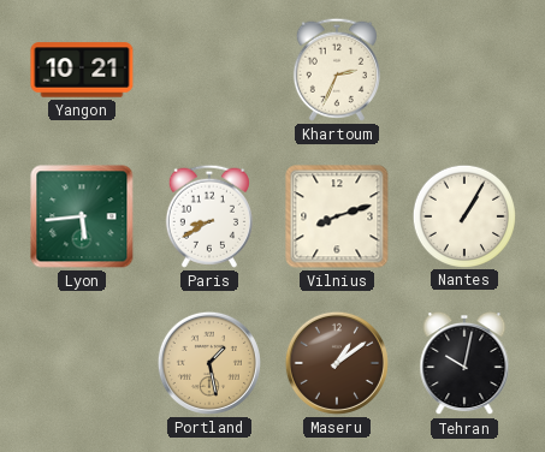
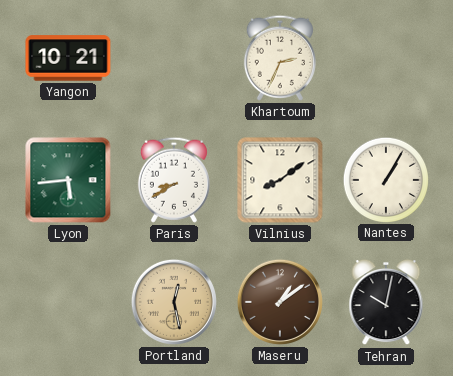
Vilnius: 8:12 -> 8:09 (280, 180)
Portland: 1:28 -> 12:28 (174, 302)
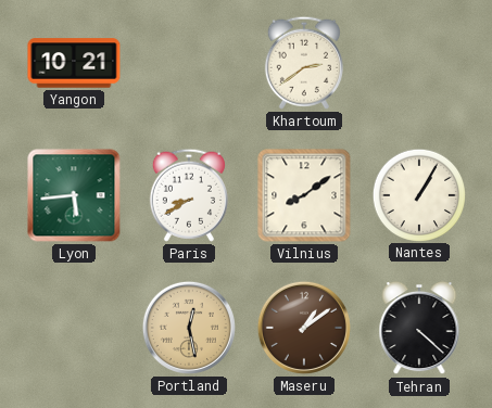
Khartoum: 2:34 -> 2:39 (304, 63)
Tehran: 10:02 -> 4:22 (419, 328)
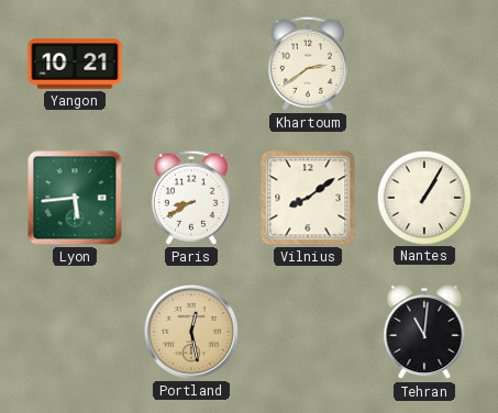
Maseru: 1:09 -> none (304, 328)
Tehran: 4:22 -> 11:01 (424, 332)
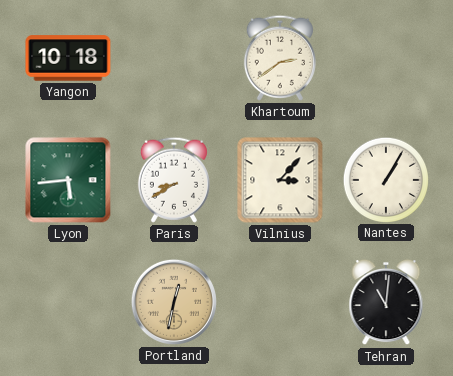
Yangon: 10:21 -> 10:18 (68, 58)
Vilnius: 8:09 -> 3:07 (280, 180)
Portland: 12:28 -> 12:32 (174, 302)
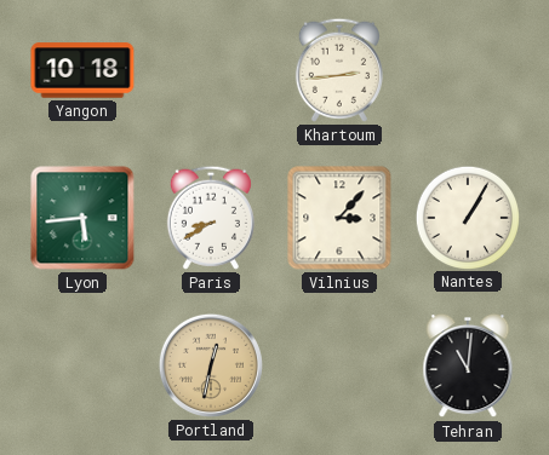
Khartoum: 2:39 -> 2:44 (339, 70)
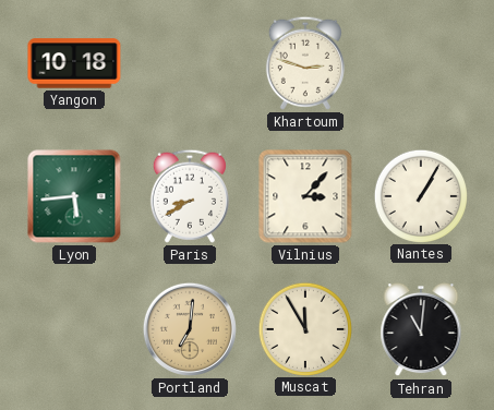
Khartoum: 2:44 -> 2:48 (305, 63)
Portland: 12:32 -> 7:01 (190, 329)
Muscat: none -> 11:55 (304, 328)
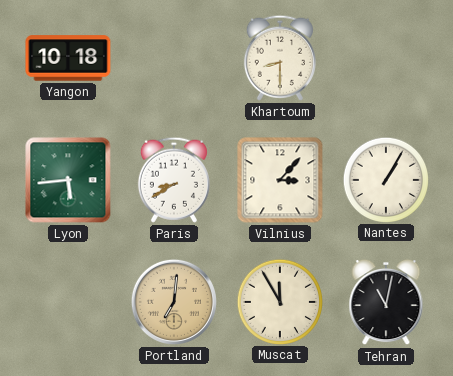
Khartoum: 2:48 -> 8:30 (280, 58)
Tehran: 11:01 -> 11:02 (386, 302)
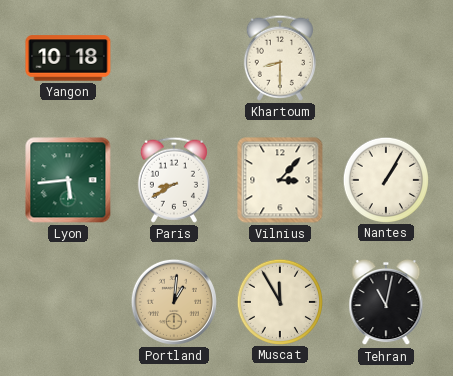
Portland: 7:01 -> 1:01 (174, 302)
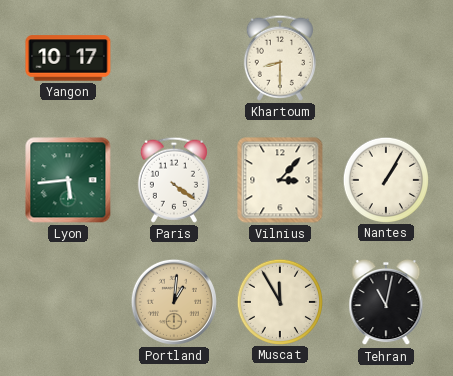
Yangon: 10:18 -> 10:17 (68, 58)
Paris: 8:40 -> 4:21 (174, 180)
